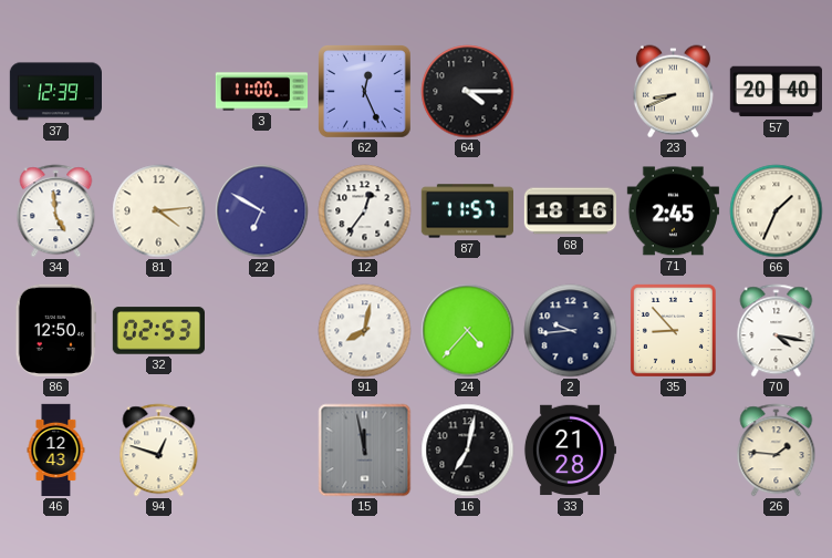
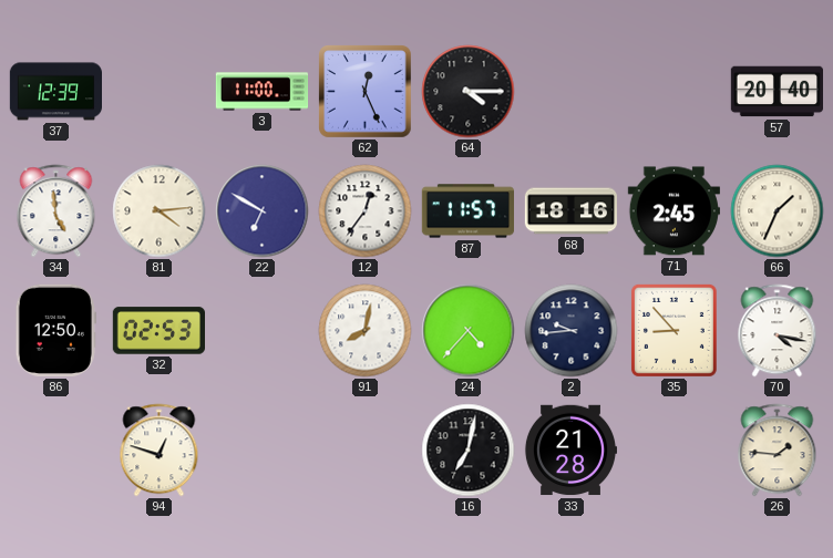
23: 8:41 -> none (673, 92)
46: 12:43 -> none (56, 451)
15: 11:58 -> none (365, 451)
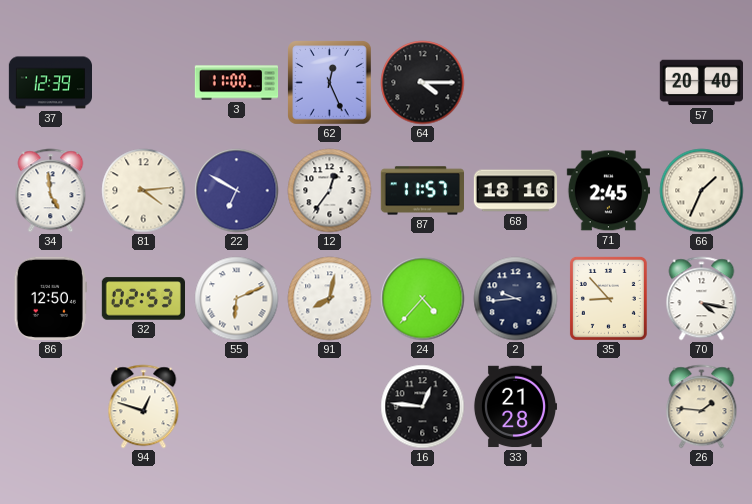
55: none -> 6:11 (237, 299)
16: 7:02 -> 12:46 (423, 407)
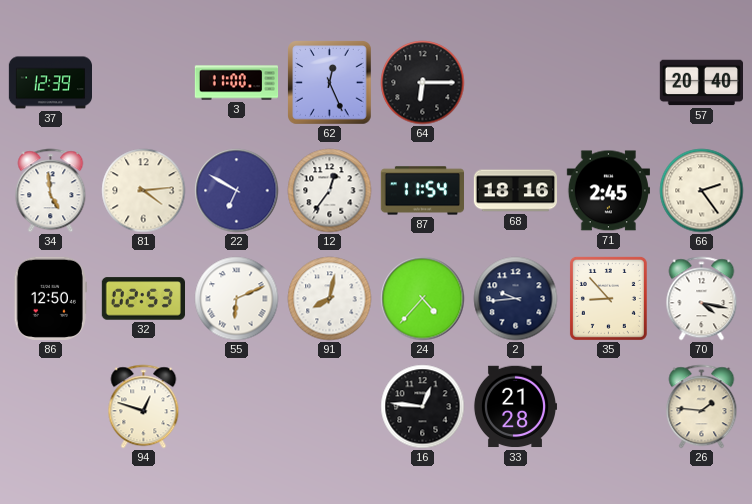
64: 4:15 -> 6:15 (423, 83)
87: 11:57 -> 11:54 (422, 191)
66: 1:34 -> 2:24 (702, 191)
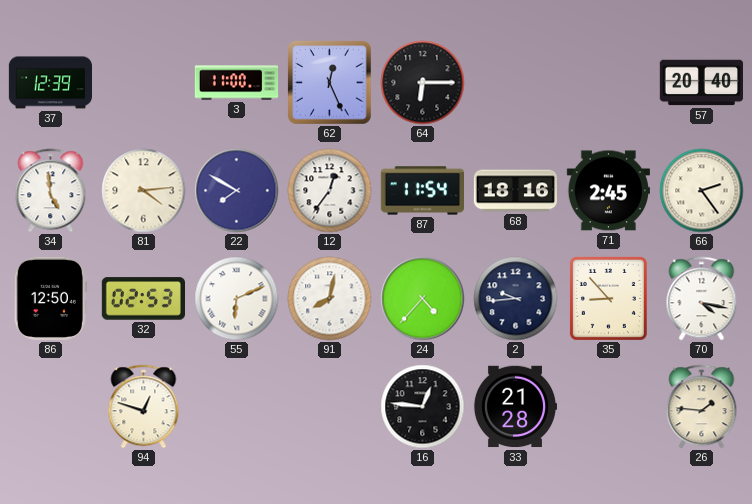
22: 6:50 -> 7:50 (237, 191)
